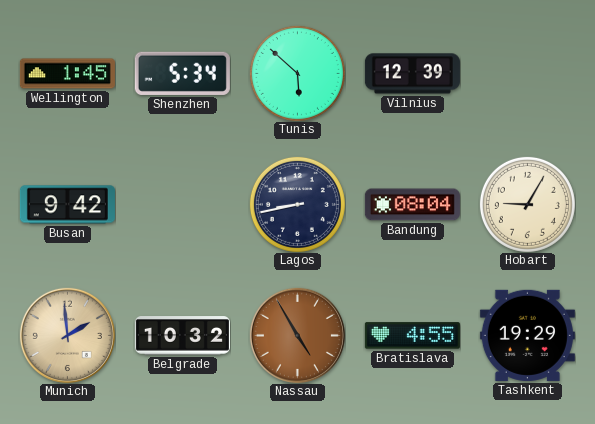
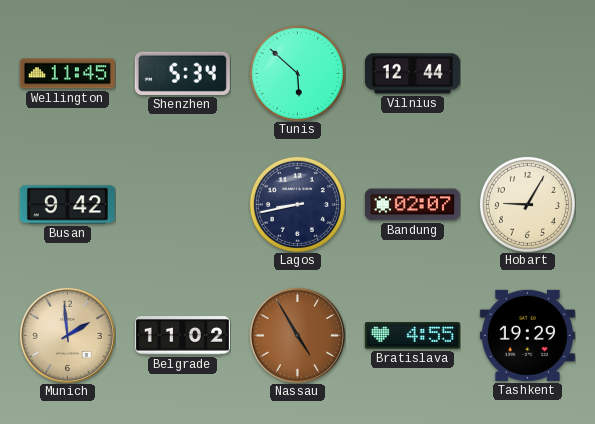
Wellington: 1:45 -> 11:45 (67, 74)
Vilnius: 12:39 -> 12:44 (412, 74)
Bandung: 08:04 -> 02:07 (412, 205)
Belgrade: 10:32 -> 11:02 (182, 336)
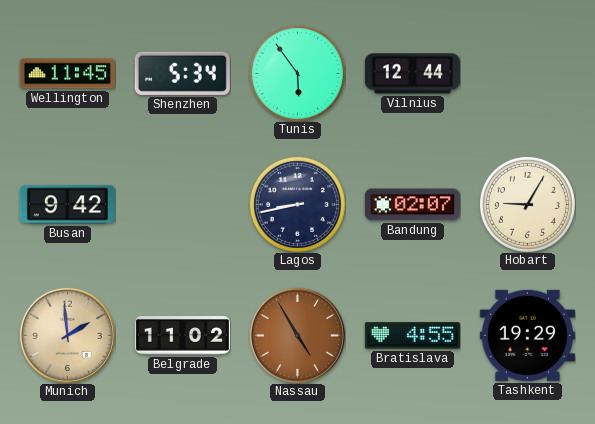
Tunis: 5:52 -> 5:54 (297, 73)
